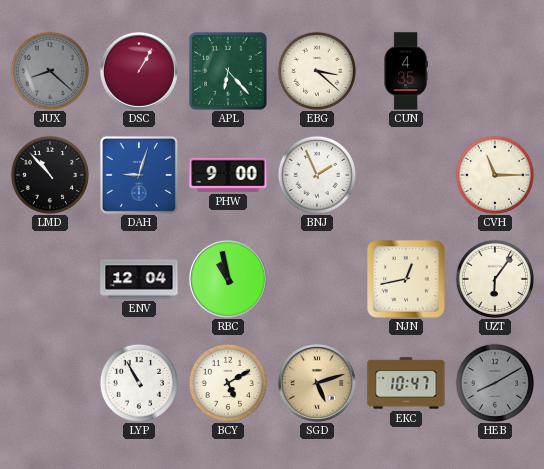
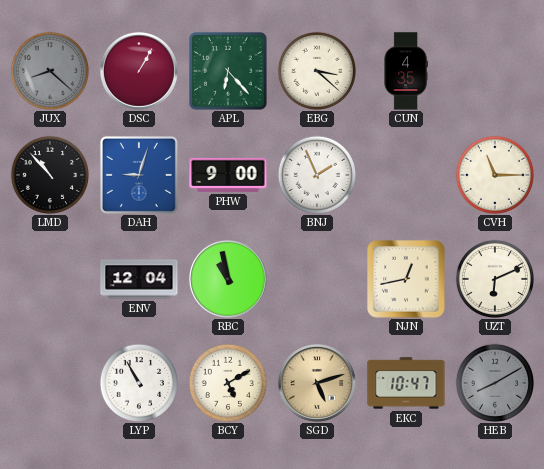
UZT: 6:06 -> 6:11 (494, 278)
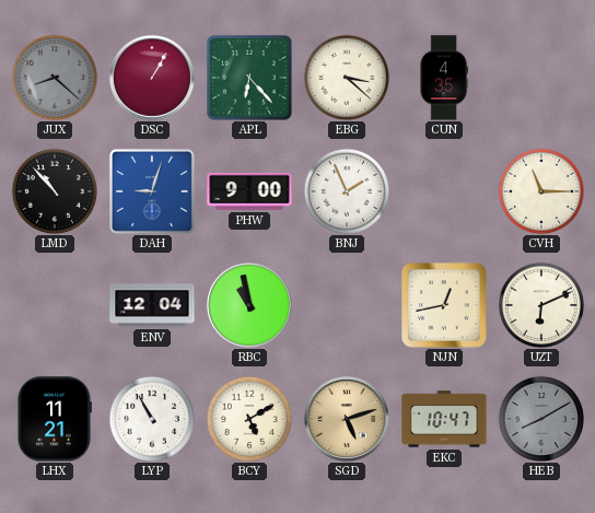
LHX: none -> 11:21 (54, 419)
